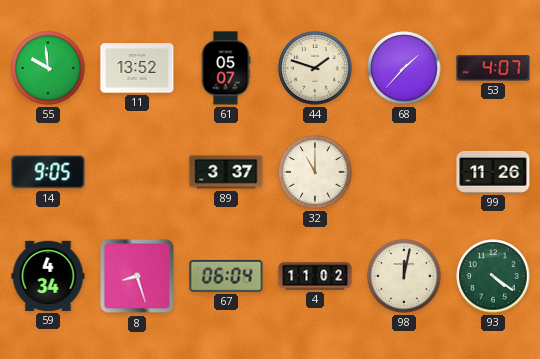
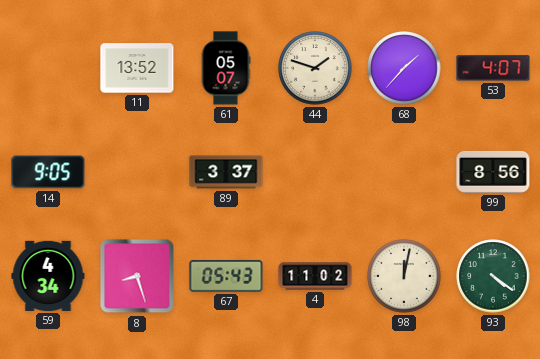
55: 9:59 -> none (48, 68)
32: 11:00 -> none (315, 172)
99: 11:26 -> 8:56 (493, 172)
67: 06:04 -> 05:43 (226, 276)
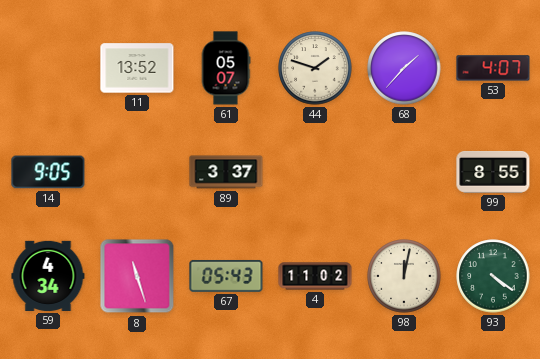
99: 8:56 -> 8:55 (493, 172)
8: 8:27 -> 11:27 (137, 276)
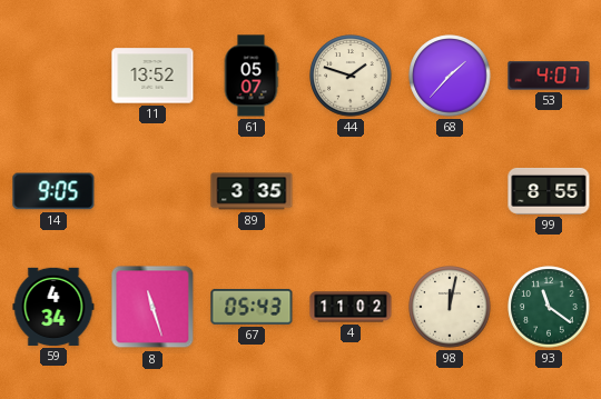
89: 3:37 -> 3:35 (252, 191)
93: 4:21 -> 11:21 (549, 307)
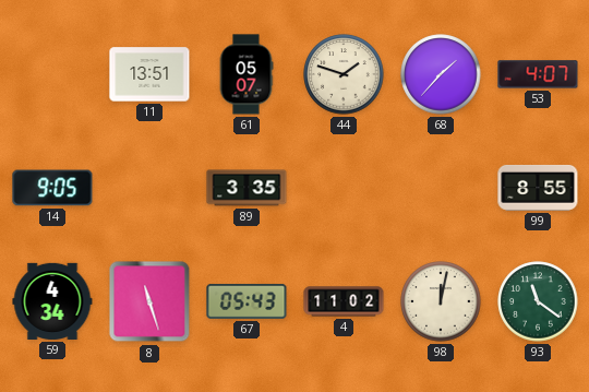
11: 13:52 -> 13:51 (149, 74)
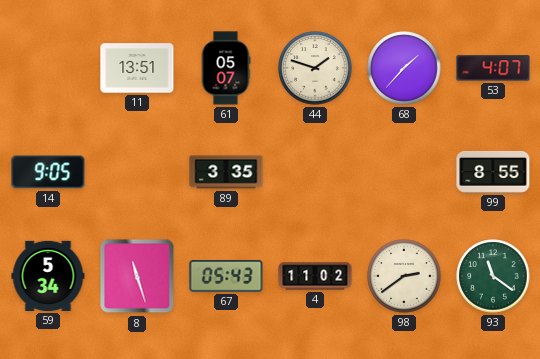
59: 4:34 -> 5:34 (48, 276)
98: 12:02 -> 2:39 (404, 276)
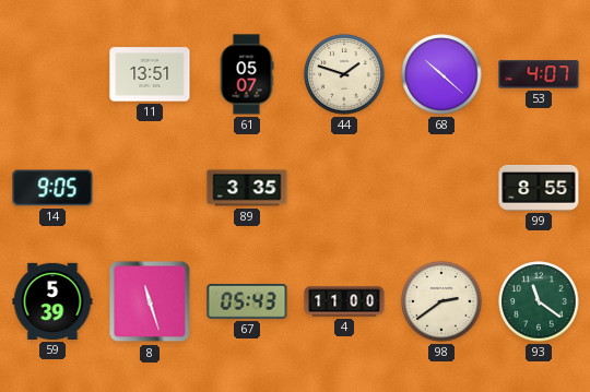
68: 1:37 -> 10:22 (441, 74)
59: 5:34 -> 5:39 (52, 301)
4: 11:02 -> 11:00 (344, 301)
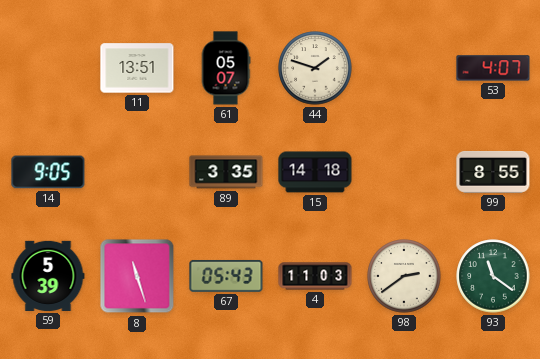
68: 10:22 -> none (441, 74)
15: none -> 14:18 (315, 172)
4: 11:00 -> 11:03 (315, 276)
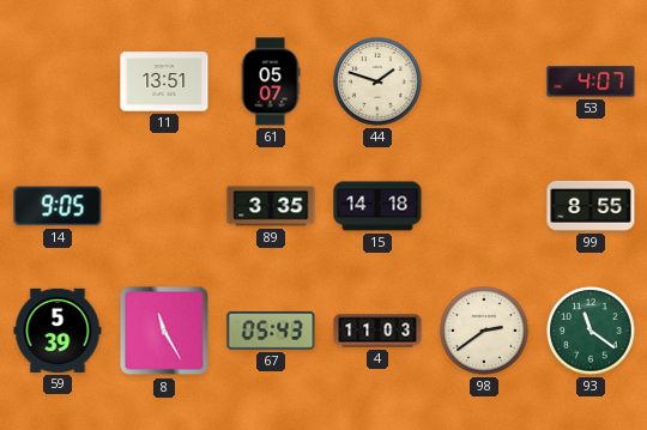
8: 11:27 -> 11:25 (164, 331)
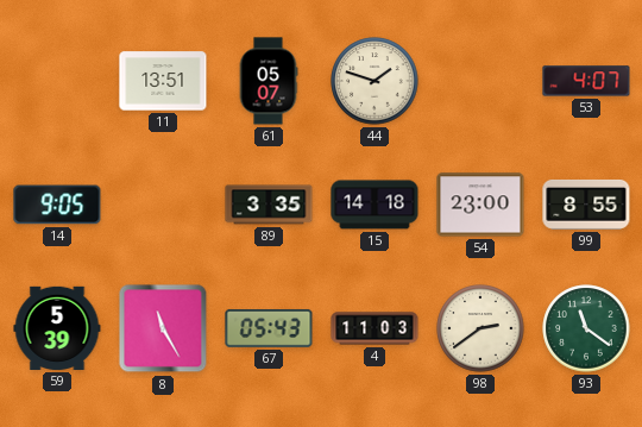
54: none -> 23:00 (480, 205)
